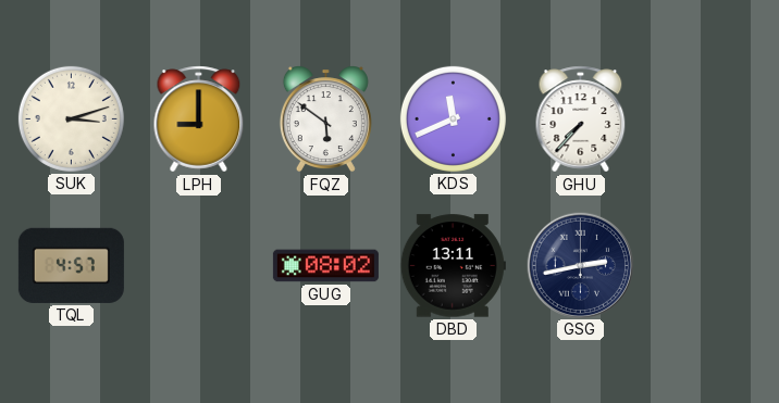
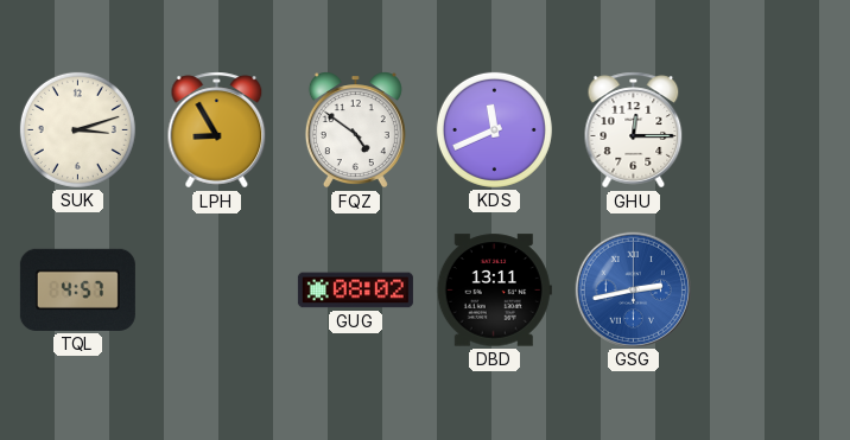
LPH: 9:00 -> 8:55 (217, 130)
FQZ: 5:51 -> 4:51 (355, 130)
GHU: 7:37 -> 12:15 (634, 130)
GSG dial: navy -> blue (633, 289)
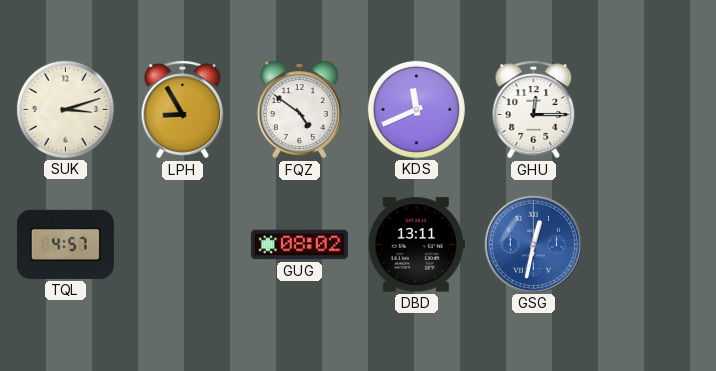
GSG: 2:43 -> 12:32 (533, 244)
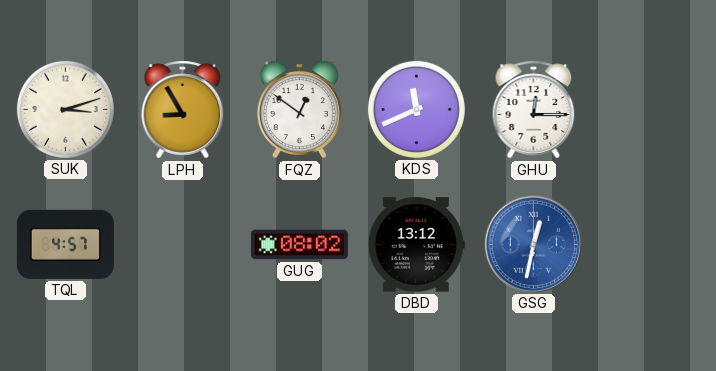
FQZ: 4:51 -> 12:51 (299, 110)
DBD: 13:11 -> 13:12 (416, 245)
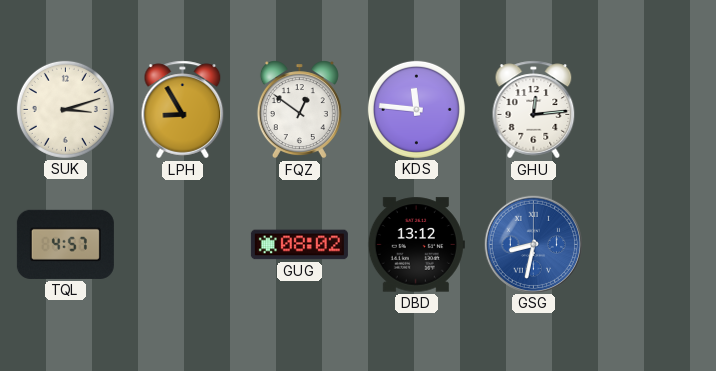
KDS: 11:41 -> 11:46 (416, 109)
GHU: 12:15 -> 12:14 (534, 110)
GSG: 12:32 -> 8:32 (533, 244)
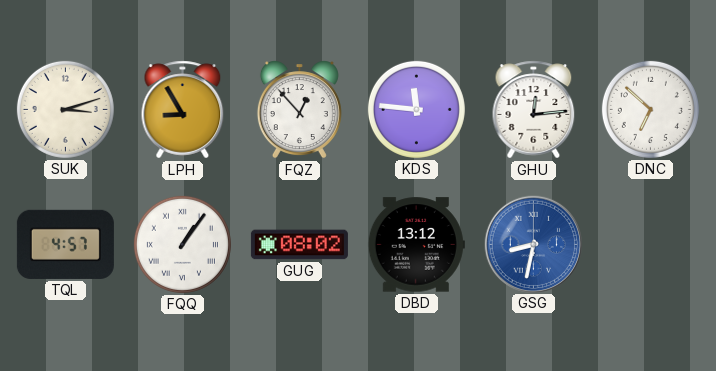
FQZ: 12:51 -> 12:53 (299, 110)
DNC: none -> 6:52 (650, 109)
FQQ: none -> 1:06 (182, 244)
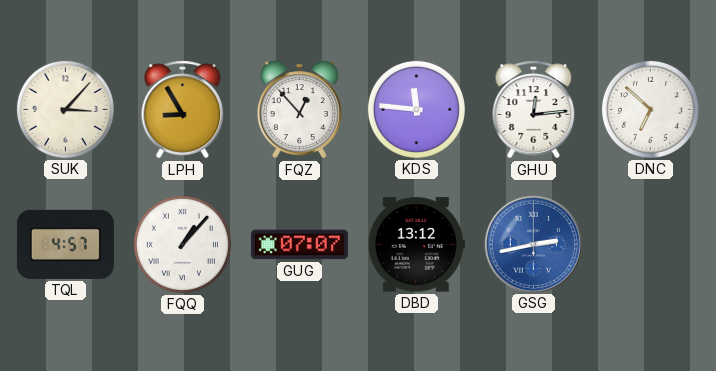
SUK: 3:12 -> 3:07 (65, 109)
FQQ: 1:06 -> 1:07 (182, 244)
GUG: 08:02 -> 07:07 (299, 245)
GSG: 8:32 -> 2:43 (533, 244)
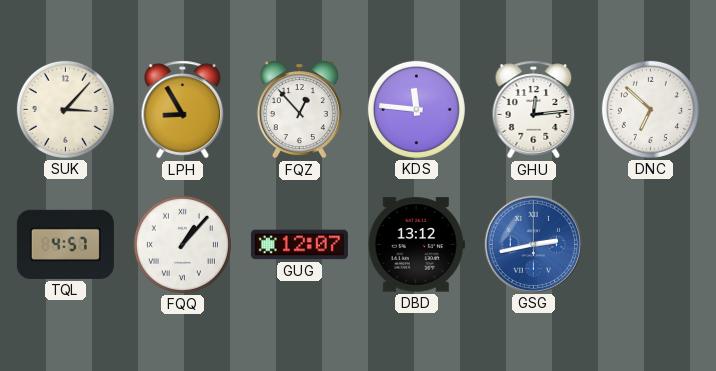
GUG: 07:07 -> 12:07 (299, 245)
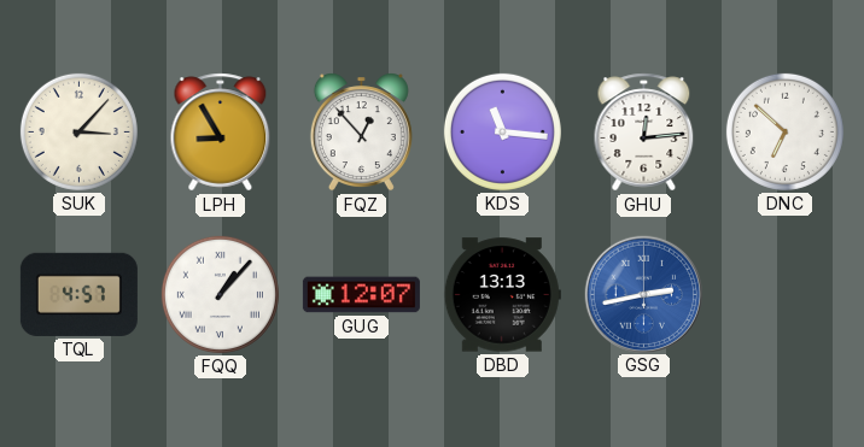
KDS: 11:46 -> 11:16 (502, 131)
DBD: 13:12 -> 13:13 (502, 295)
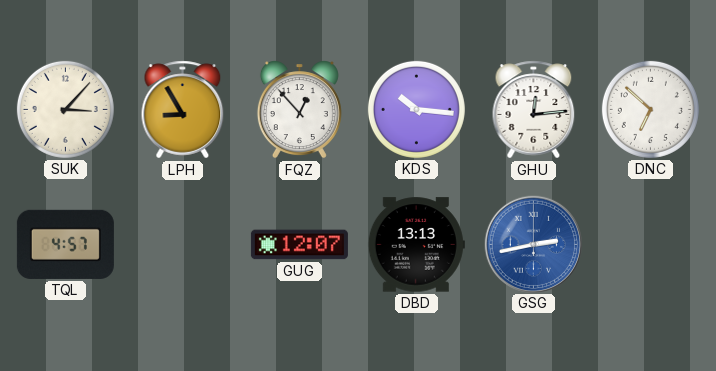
KDS: 11:16 -> 10:16 (416, 109)
FQQ: 1:07 -> none (220, 294)
